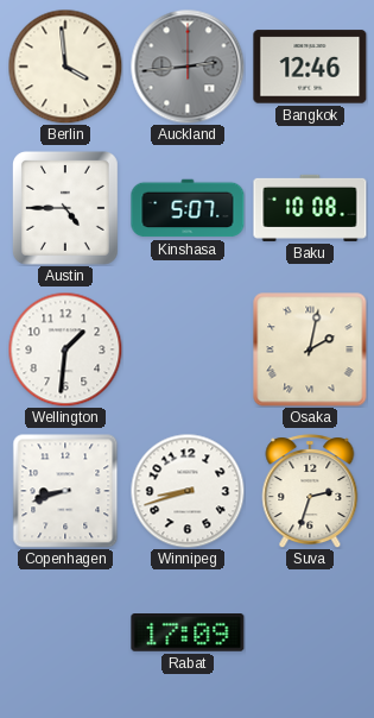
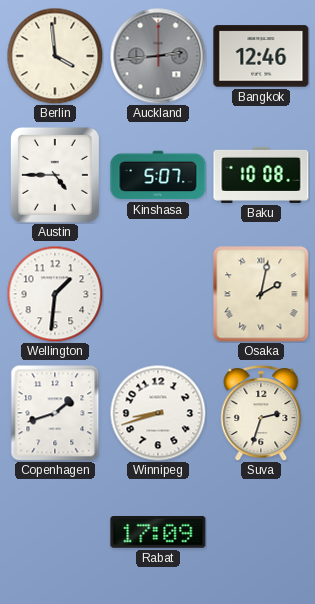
Copenhagen: 8:42 -> 1:42 (55, 413)
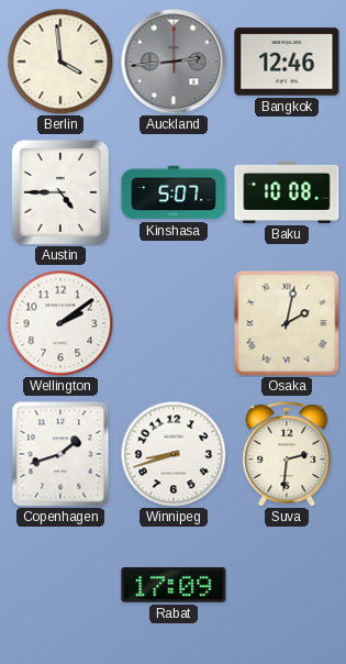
Wellington: 1:31 -> 2:09 (60, 323)
Suva: 2:33 -> 2:31 (287, 454)
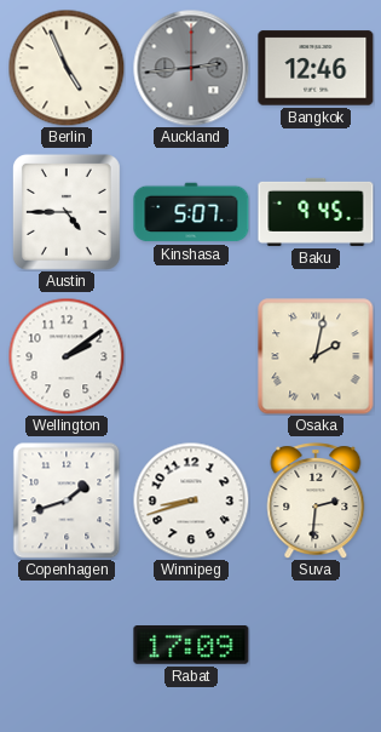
Berlin: 3:59 -> 4:56 (67, 68)
Baku: 10:08 -> 9:45 (316, 212)
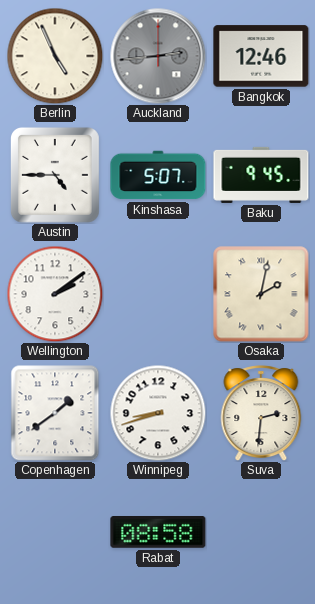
Copenhagen: 1:42 -> 1:39 (55, 413)
Rabat: 17:09 -> 08:58 (158, 532)
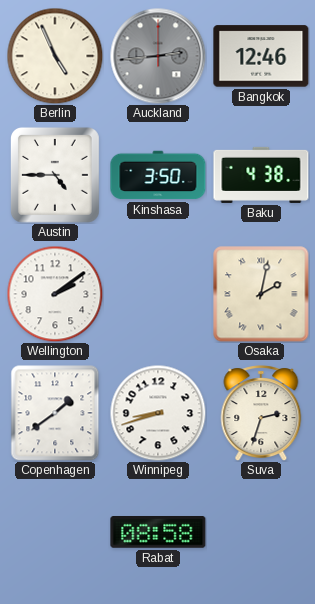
Kinshasa: 5:07 -> 3:50 (158, 175)
Baku: 9:45 -> 4:38 (261, 175)
Suva: 2:31 -> 2:33 (261, 413)
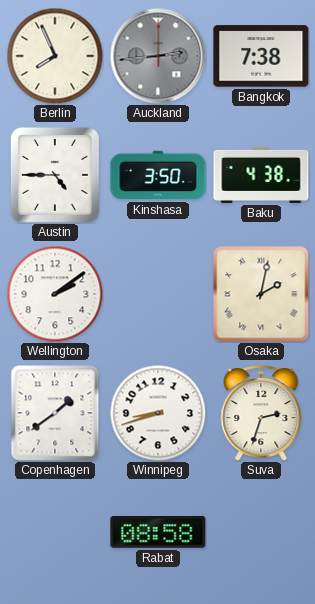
Berlin: 4:56 -> 7:56 (55, 56)
Bangkok: 12:46 -> 7:38 (261, 56)
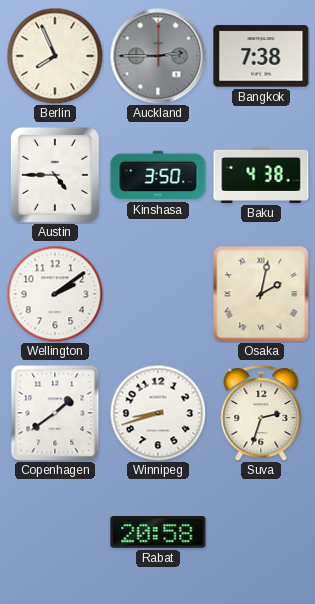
Auckland: 2:44 -> 2:45 (158, 56)
Rabat: 08:58 -> 20:58 (158, 532)
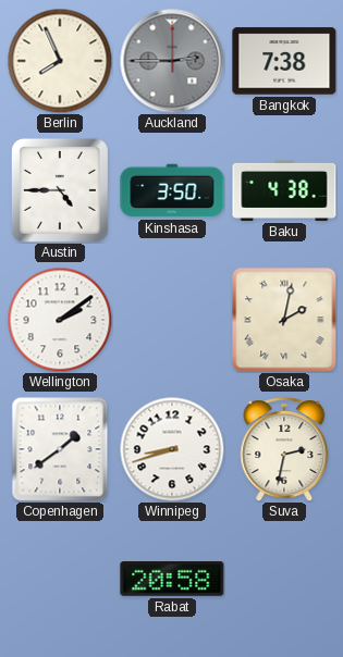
Suva: 2:33 -> 2:32 (284, 449)
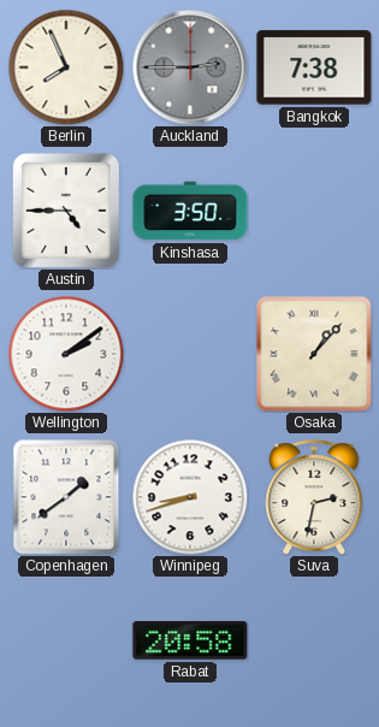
Baku: 4:38 -> none (284, 190)
Osaka: 2:02 -> 1:07 (314, 354)
